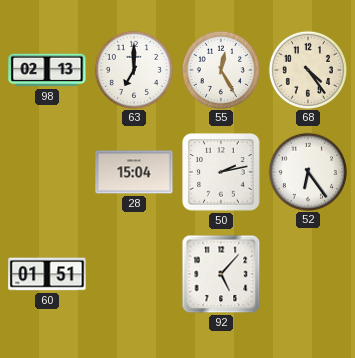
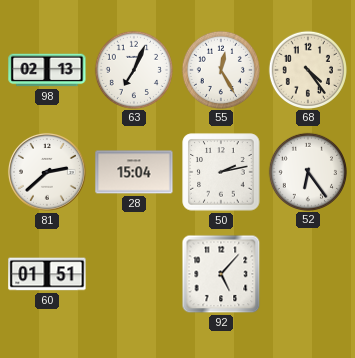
63: 7:00 -> 7:04 (133, 69)
81: none -> 2:38 (47, 172)
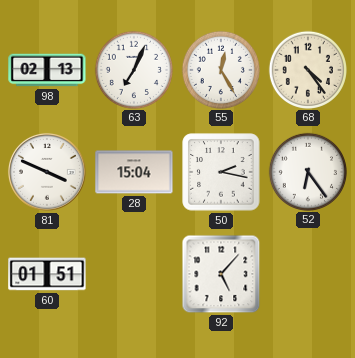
81: 2:38 -> 3:49 (47, 172)
50: 2:13 -> 2:17 (221, 172)
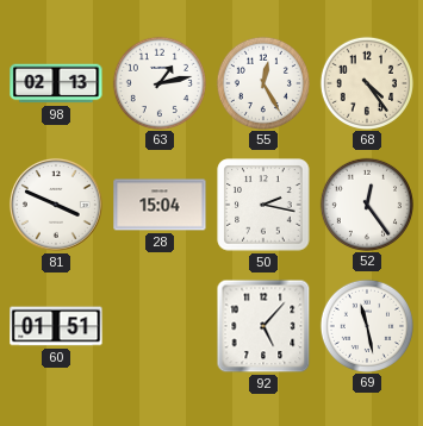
63: 7:04 -> 1:13 (158, 82)
52: 6:24 -> 12:24 (366, 203)
69: none -> 11:28 (366, 325)
